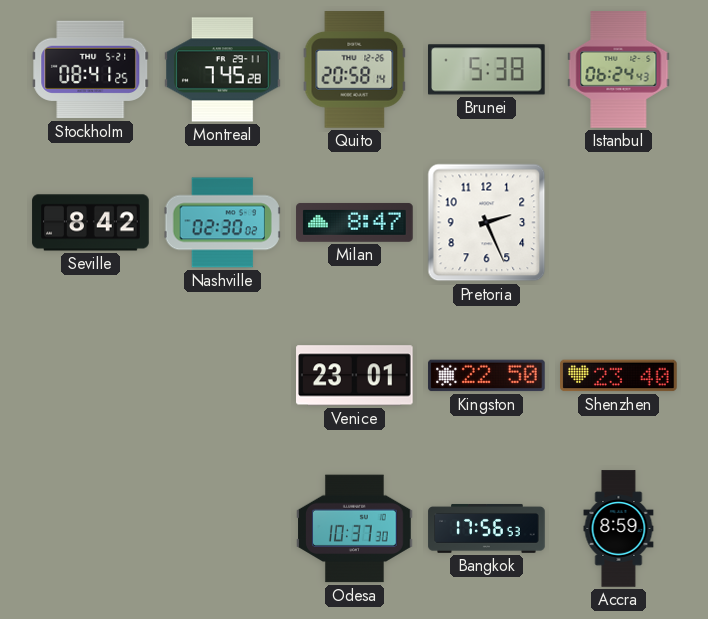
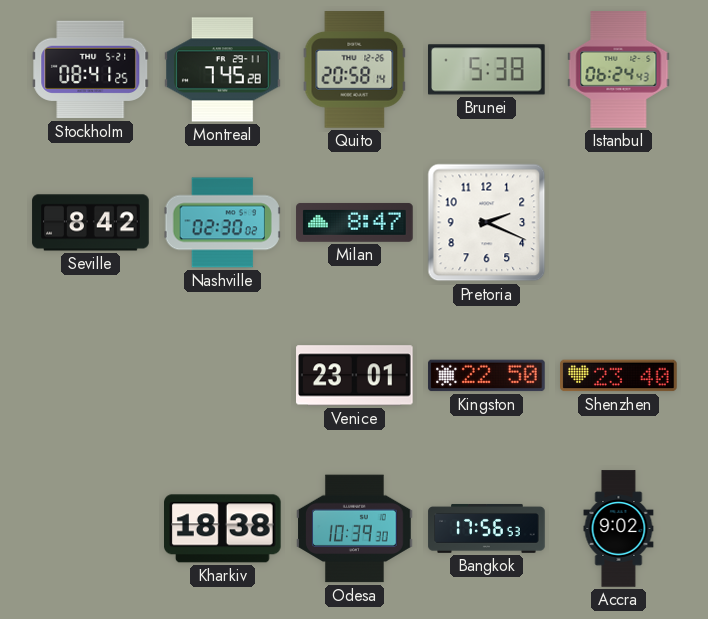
Pretoria: 2:26 -> 2:19 (487, 223)
Kharkiv: none -> 18:38 (223, 529)
Odesa: 10:37 -> 10:39 (355, 529)
Accra: 8:59 -> 9:02 (619, 529)
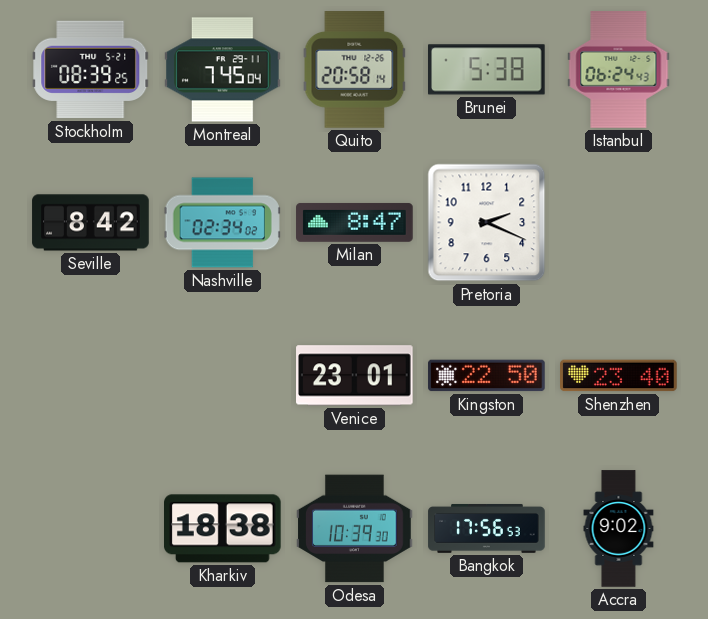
Stockholm: 08:41 -> 08:39 (91, 70)
Montreal: 7:45:28 -> 7:45:04 (223, 70)
Nashville: 02:30 -> 02:34 (222, 223)
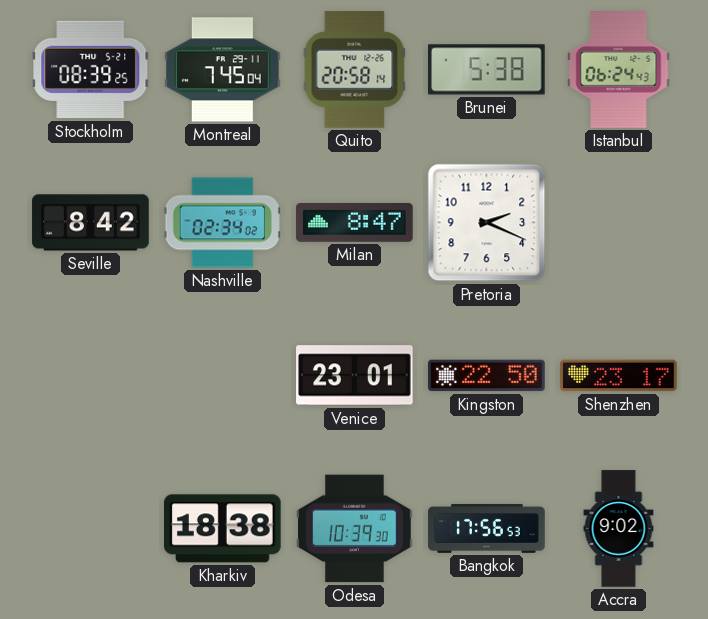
Shenzhen: 23:40 -> 23:17 (619, 376)
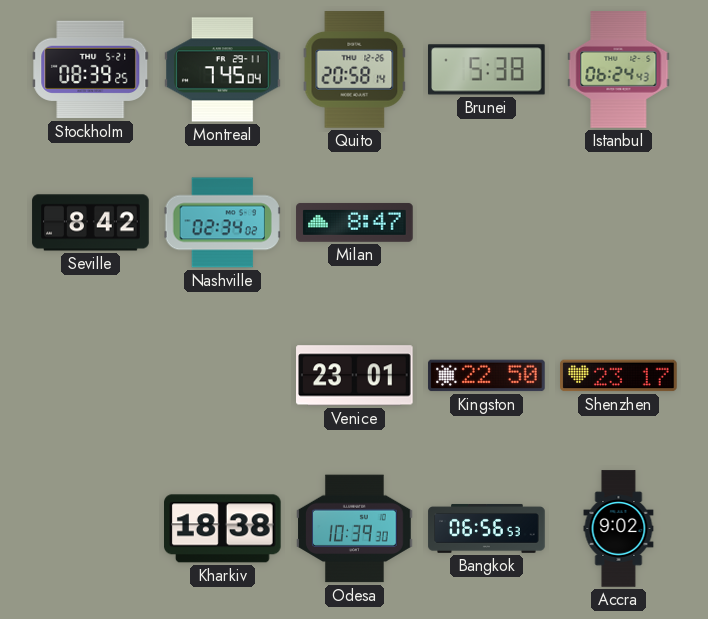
Pretoria: 2:19 -> none (487, 223)
Bangkok: 17:56 -> 06:56 (487, 529)
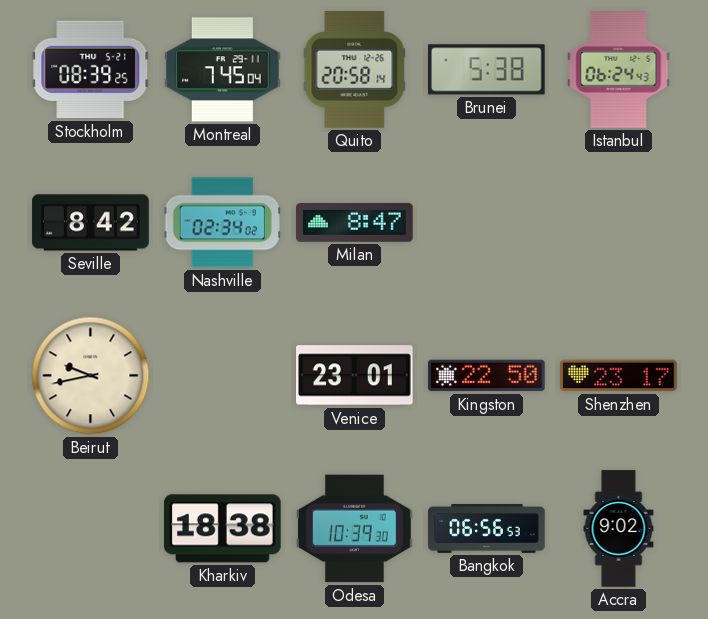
Beirut: none -> 9:43 (91, 376)
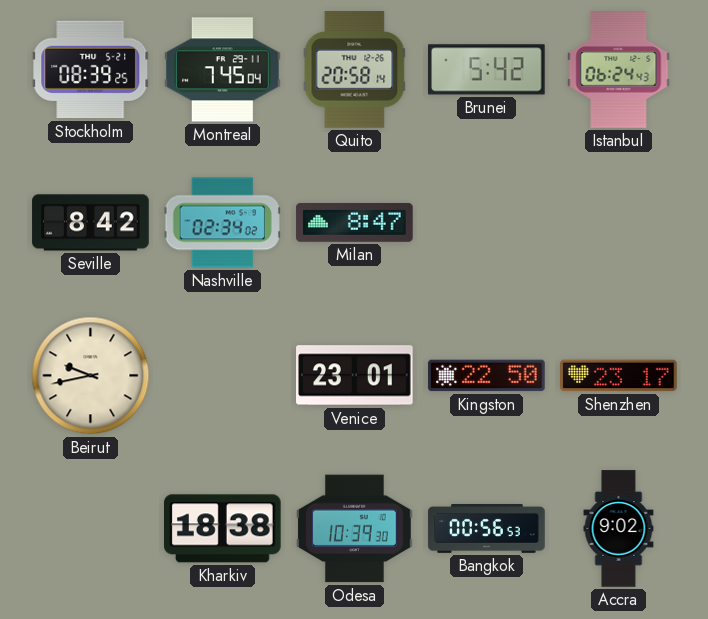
Brunei: 5:38 -> 5:42 (487, 70)
Bangkok: 06:56 -> 00:56 (487, 529)
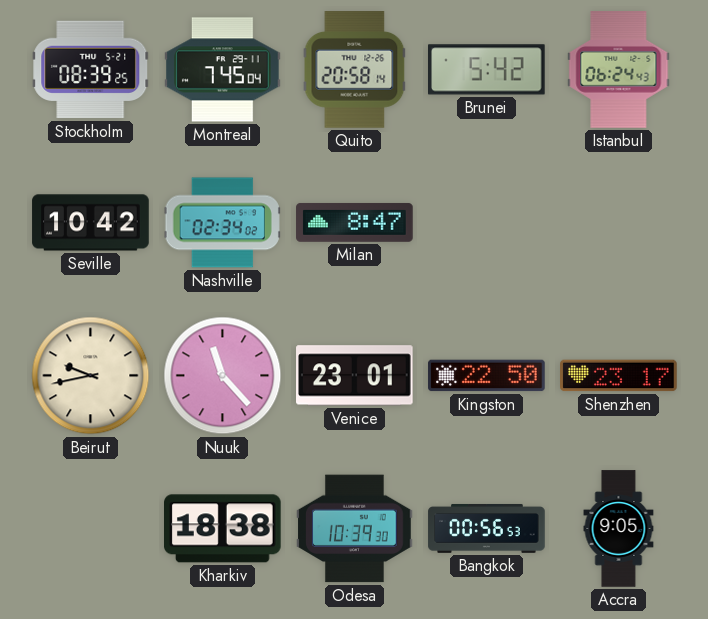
Seville: 8:42 -> 10:42 (91, 223)
Nuuk: none -> 11:23 (223, 376)
Accra: 9:02 -> 9:05 (619, 529)
